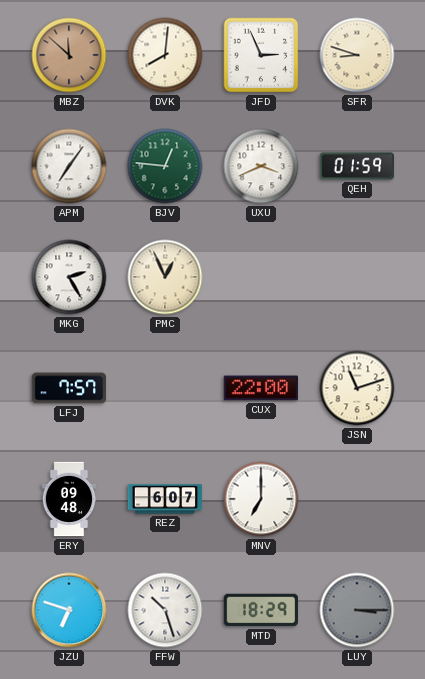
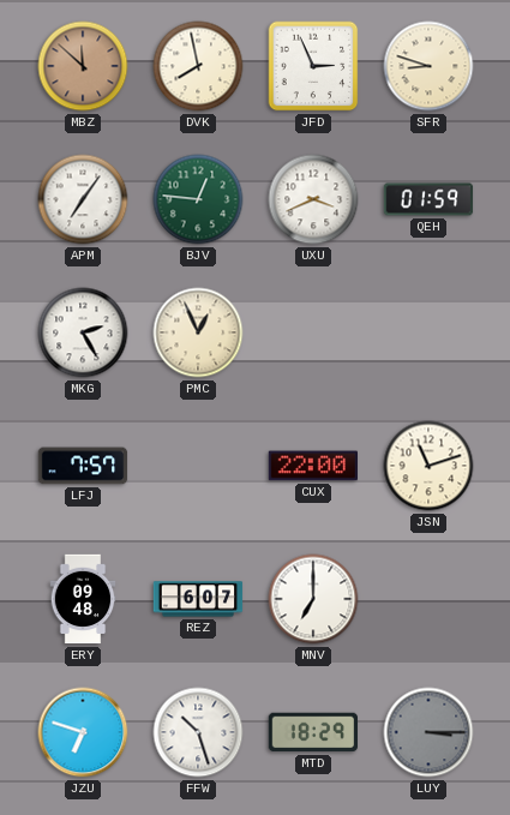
DVK: 8:01 -> 7:58 (198, 66)
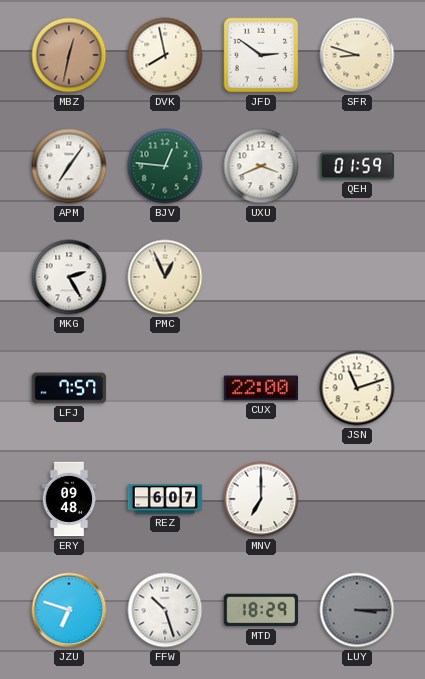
MBZ: 11:52 -> 12:32 (69, 55)
JFD: 2:56 -> 2:51 (261, 55)
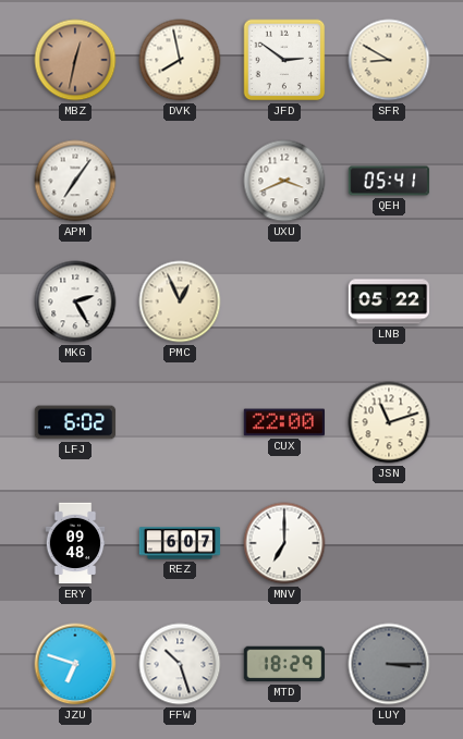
SFR: 8:48 -> 8:50 (389, 60)
BJV: 12:46 -> none (165, 166)
QEH: 01:59 -> 05:41 (389, 181)
LNB: none -> 05:22 (389, 301)
LFJ: 7:57 -> 6:02 (75, 422)
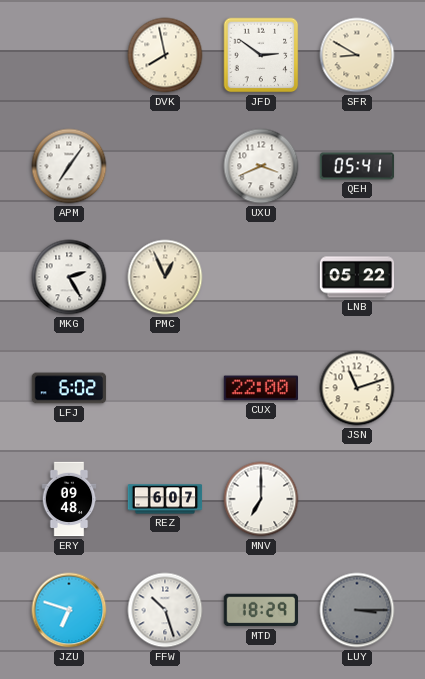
MBZ: 12:32 -> none (75, 60)
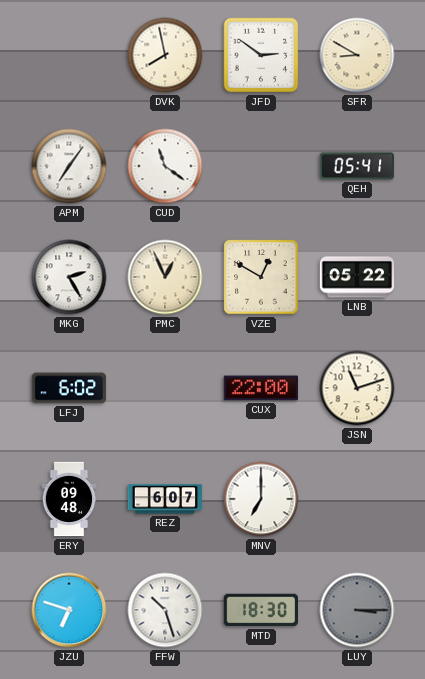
CUD: none -> 11:21 (165, 166)
UXU: 3:41 -> none (261, 166)
VZE: none -> 12:50 (261, 277)
MTD: 18:29 -> 18:30 (261, 610)
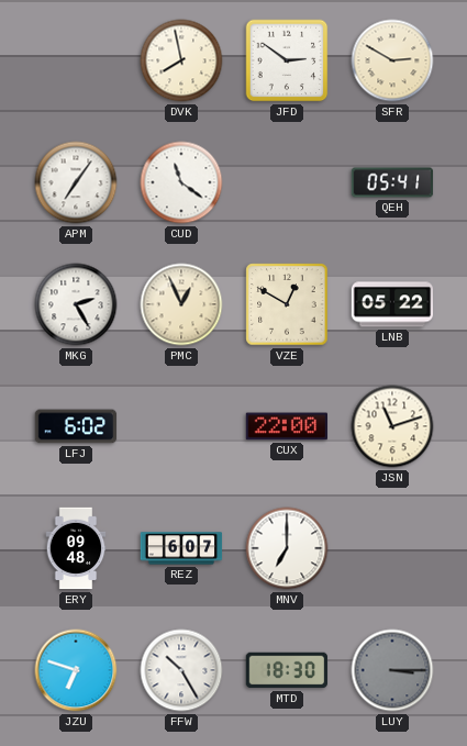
SFR: 8:50 -> 2:50 (392, 60)
FFW: 10:27 -> 10:25 (181, 670)
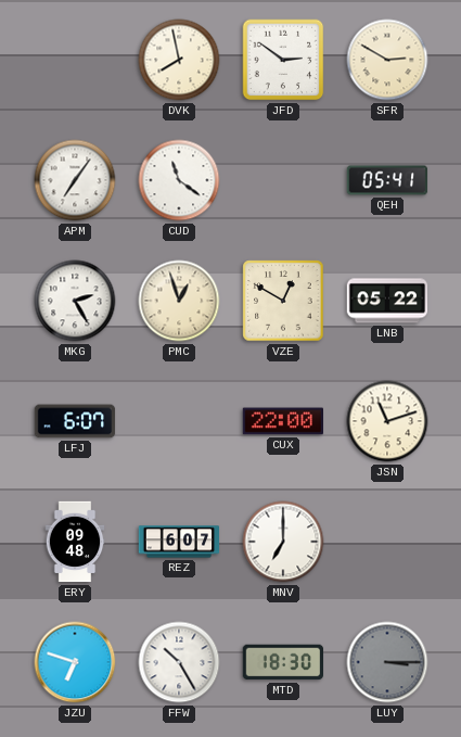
PMC: 12:56 -> 12:57 (179, 301)
LFJ: 6:02 -> 6:07 (75, 421)
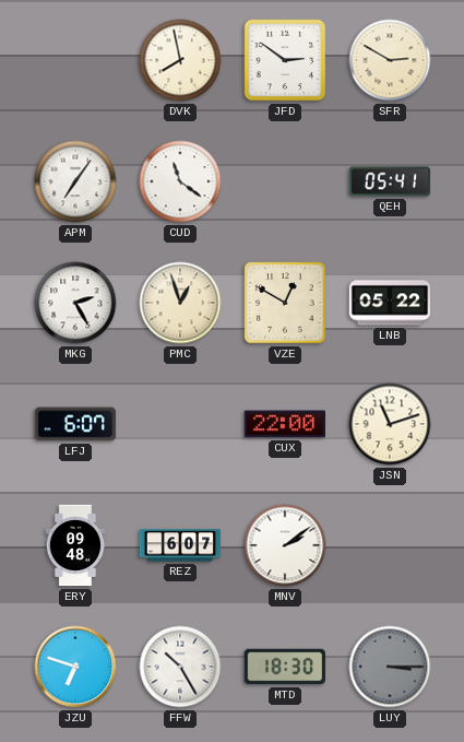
MNV: 7:00 -> 2:09 (285, 545)
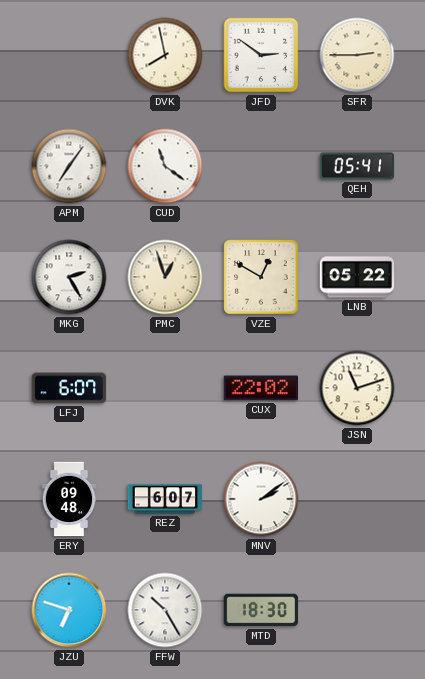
SFR: 2:50 -> 2:45 (357, 55)
CUX: 22:00 -> 22:02 (261, 388)
LUY: 3:15 -> none (390, 667)
